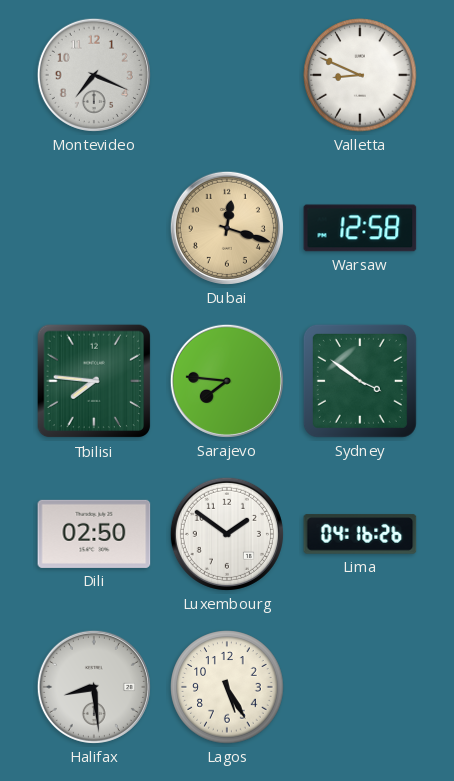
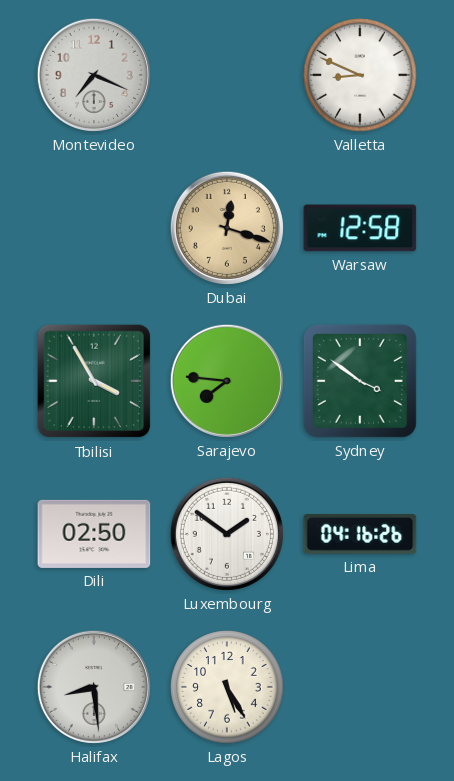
Tbilisi: 7:46 -> 3:55 (94, 381)
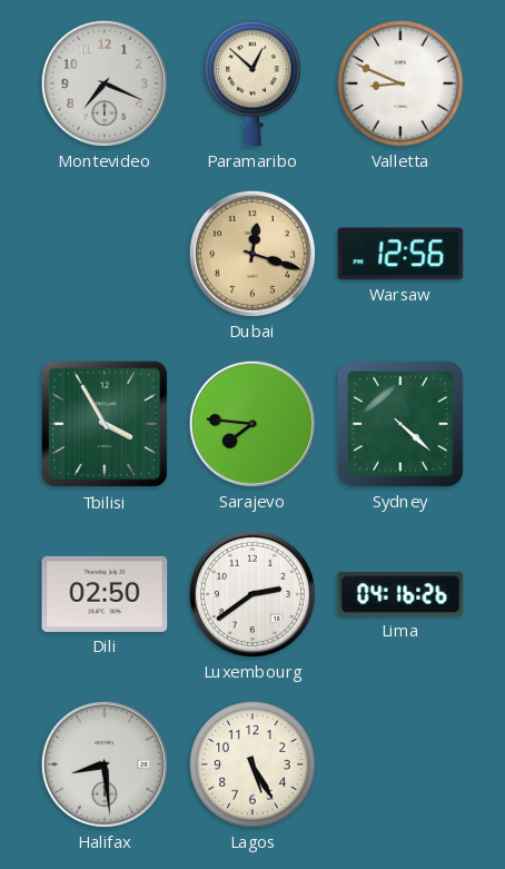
Paramaribo: none -> 12:52 (253, 83)
Warsaw: 12:58 -> 12:56 (400, 254)
Sydney: 3:51 -> 4:22 (400, 424)
Luxembourg: 1:51 -> 2:39 (253, 594)
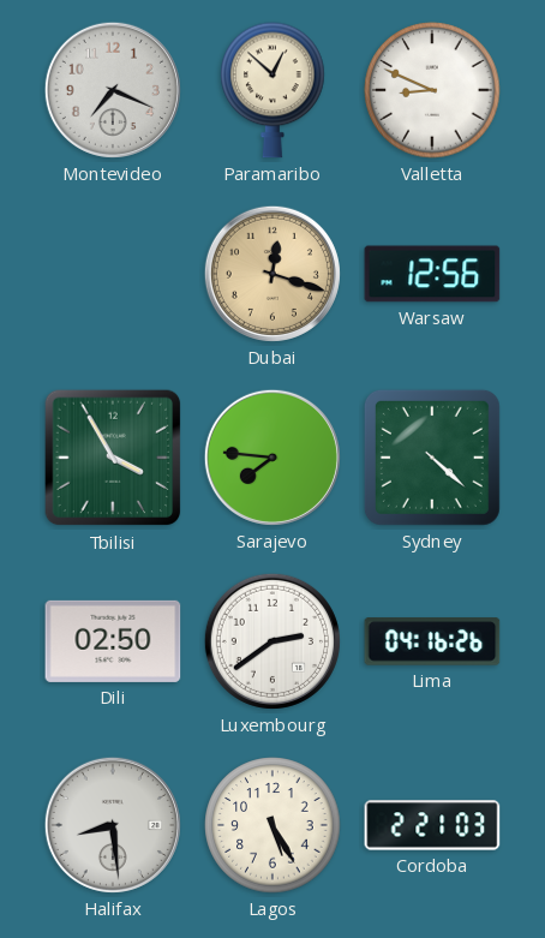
Cordoba: none -> 2:21 (432, 825)
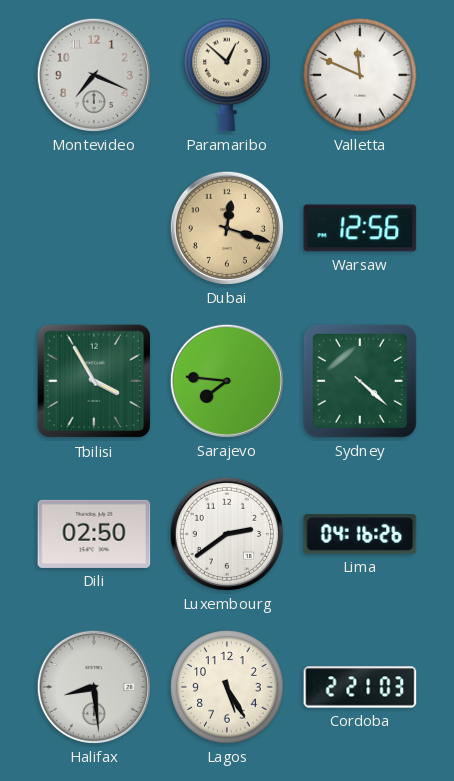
Valletta: 8:49 -> 11:49 (360, 75)
